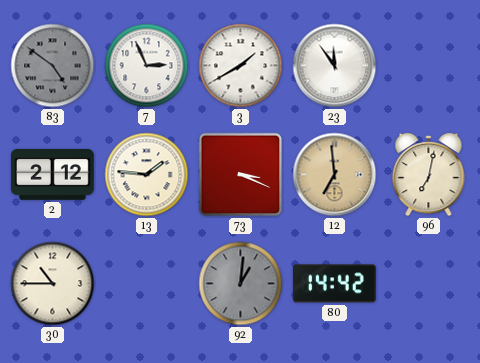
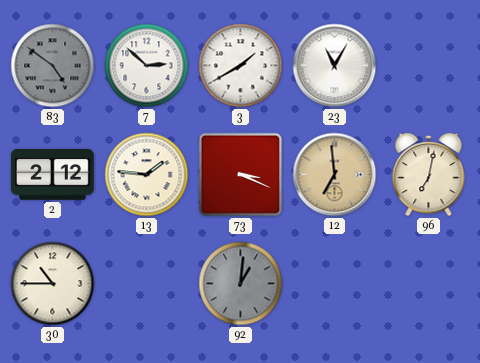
7: 2:56 -> 2:52 (147, 66)
23: 11:54 -> 11:05 (335, 66)
80: 14:42 -> none (334, 284)
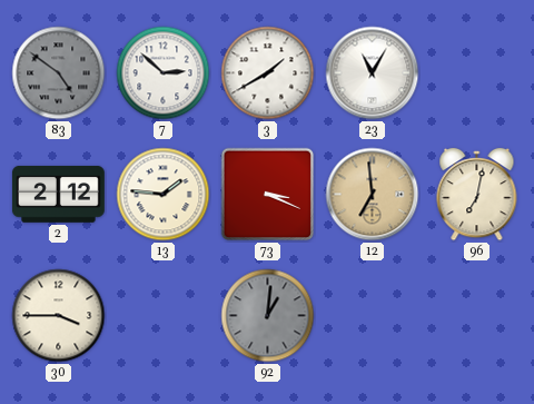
30: 10:45 -> 3:45 (59, 316)
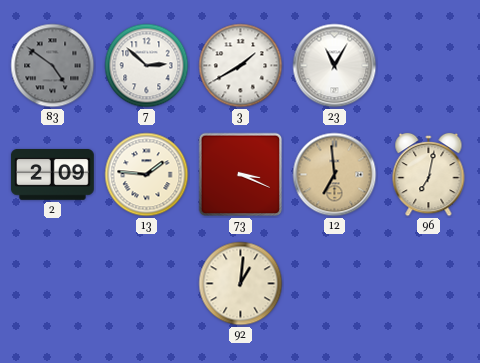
2: 2:12 -> 2:09 (52, 174)
30: 3:45 -> none (59, 316)
92 dial: grey -> cream (241, 284)
